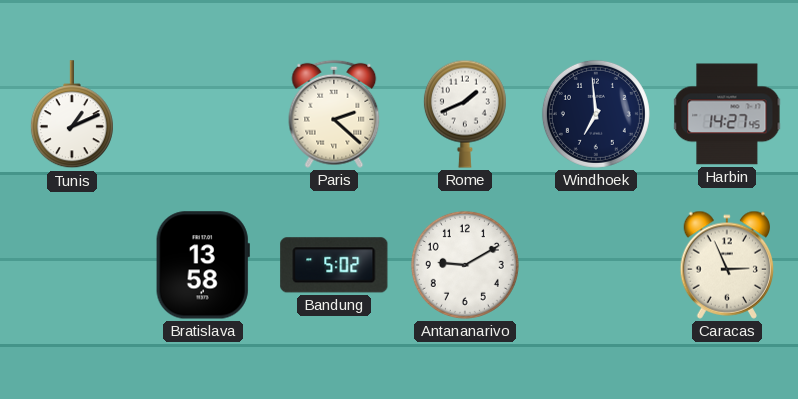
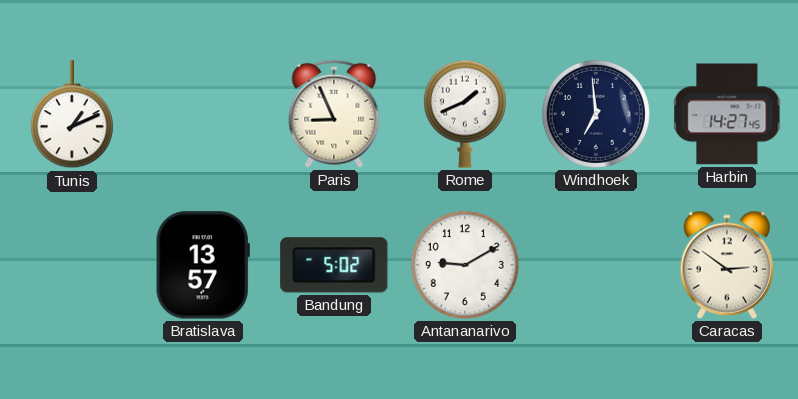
Paris: 2:22 -> 8:56 (334, 114)
Bratislava: 13:58 -> 13:57 (203, 265)
Caracas: 2:56 -> 2:51 (727, 265)
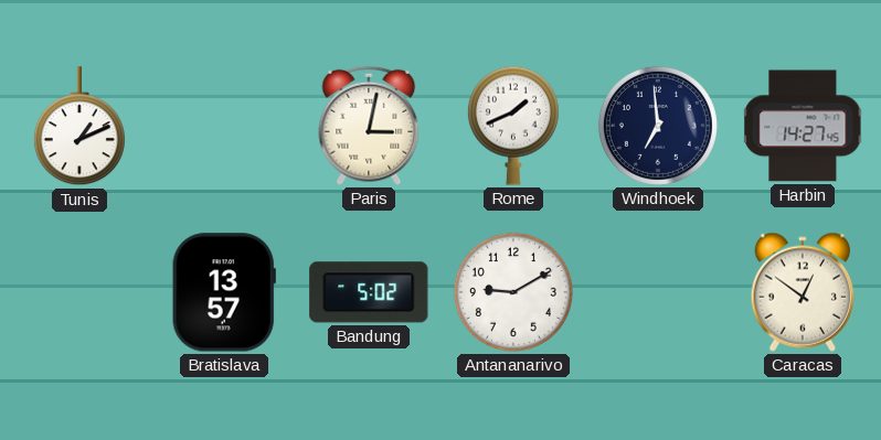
Paris: 8:56 -> 3:02 (369, 126)
Caracas: 2:51 -> 12:51 (803, 292)
